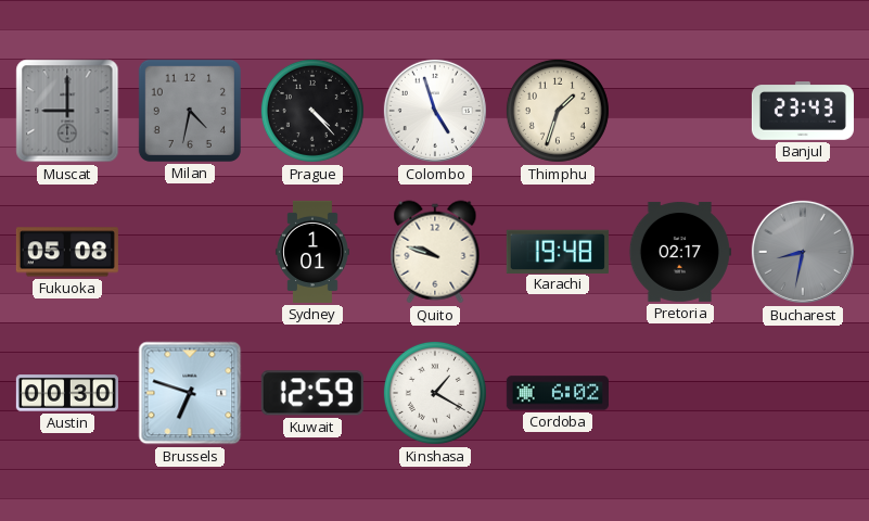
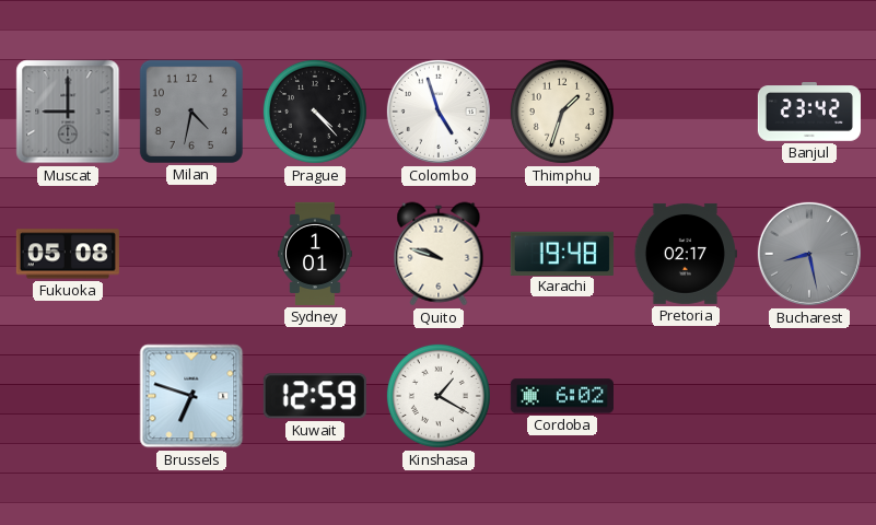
Banjul: 23:43 -> 23:42 (809, 112)
Bucharest: 8:32 -> 8:28 (809, 254)
Austin: 00:30 -> none (67, 393)
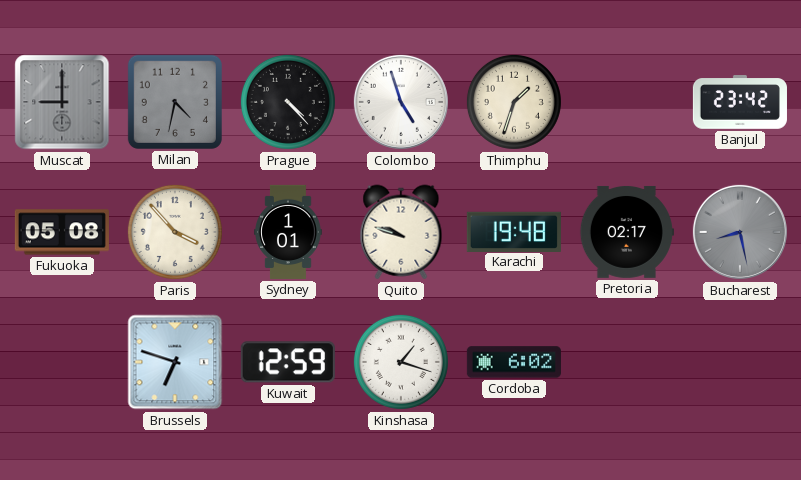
Paris: none -> 3:53 (175, 232)
Kinshasa: 1:20 -> 1:18 (401, 362)
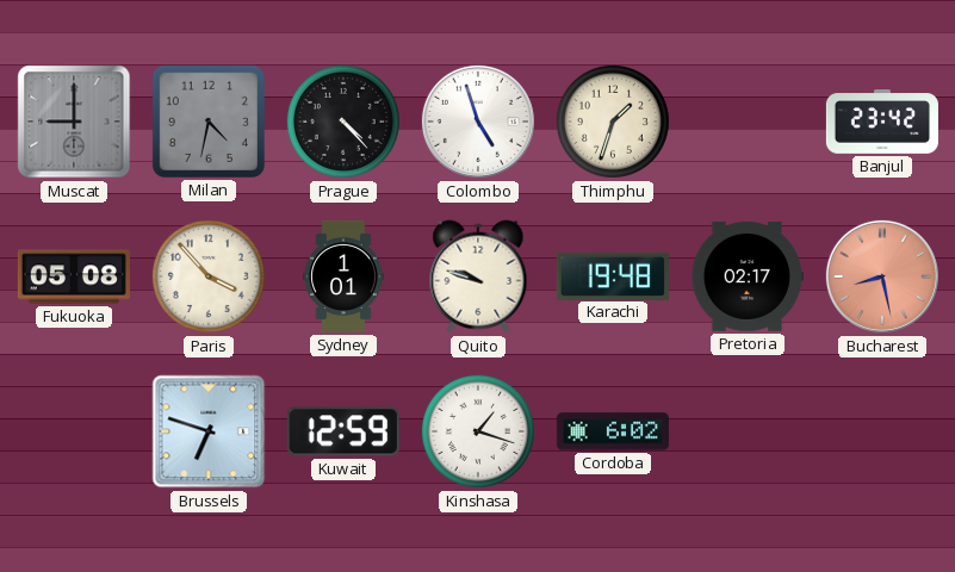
Bucharest dial: grey -> salmon (882, 276)
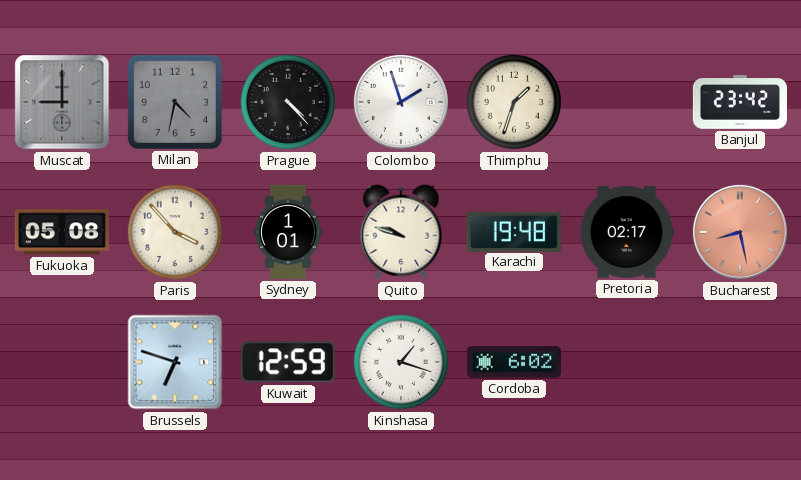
Colombo: 4:57 -> 1:57 (401, 102)
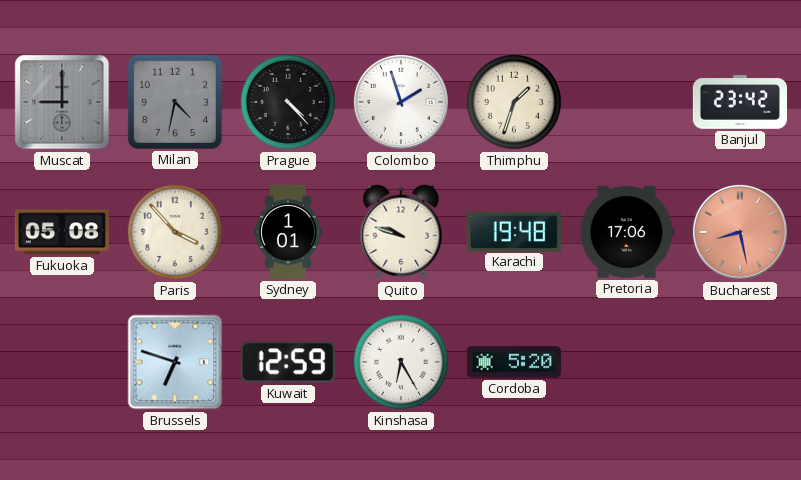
Pretoria: 02:17 -> 17:06 (627, 232)
Kinshasa: 1:18 -> 6:25 (401, 362)
Cordoba: 6:02 -> 5:20 (514, 362)
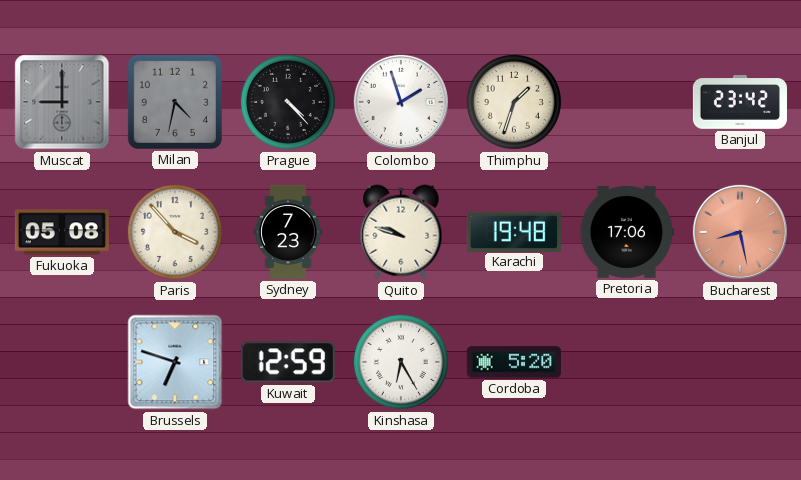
Sydney: 1:01 -> 7:23 (289, 232)
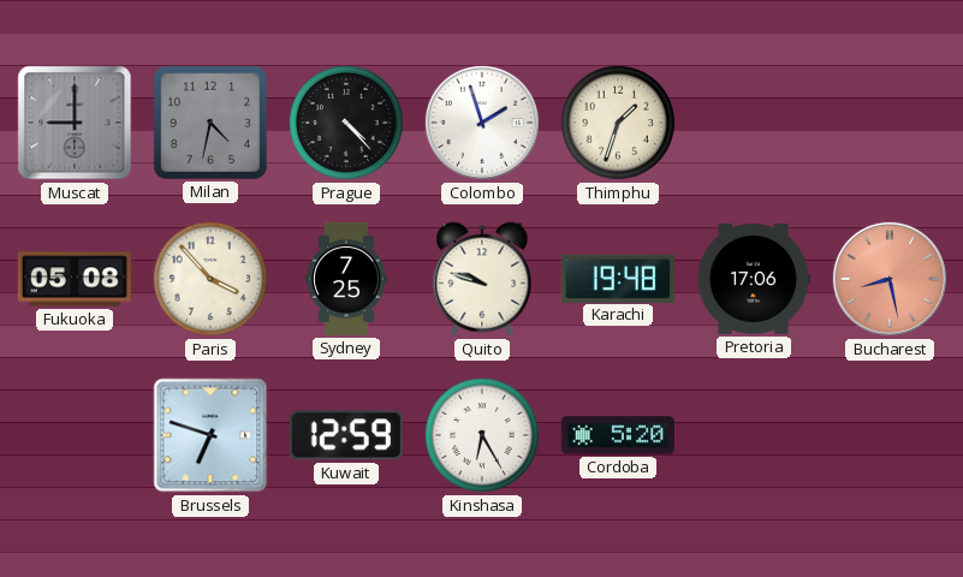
Banjul: 23:42 -> none (740, 102)
Sydney: 7:23 -> 7:25 (347, 279)
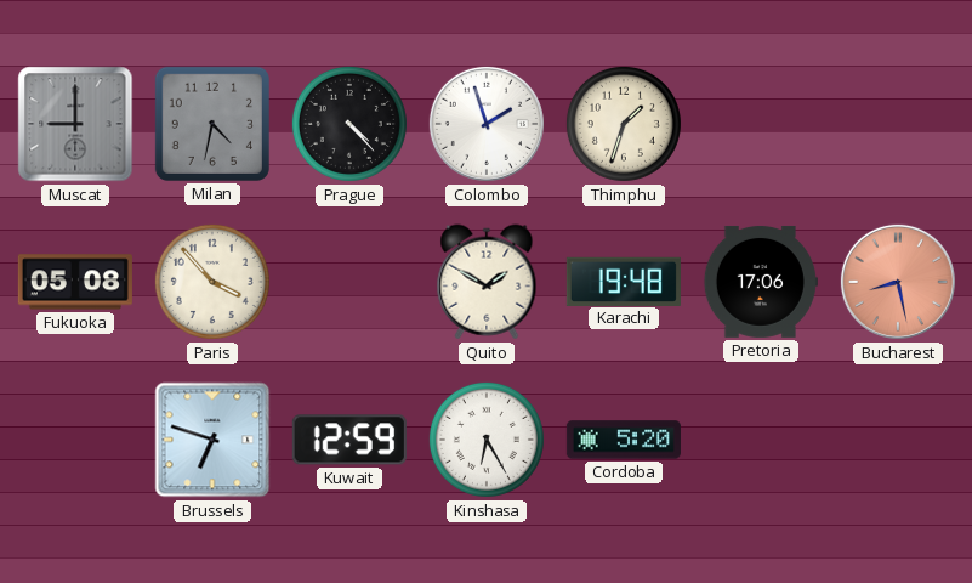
Sydney: 7:25 -> none (347, 279)
Quito: 9:48 -> 1:50 (487, 282)
